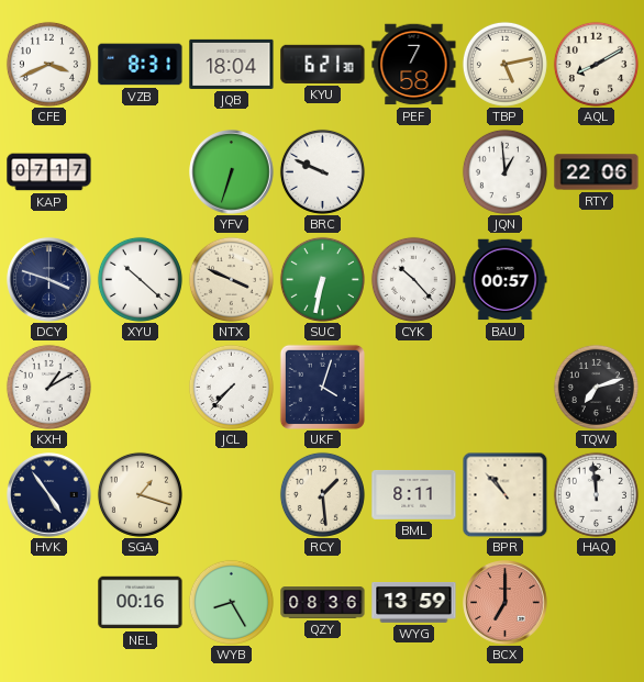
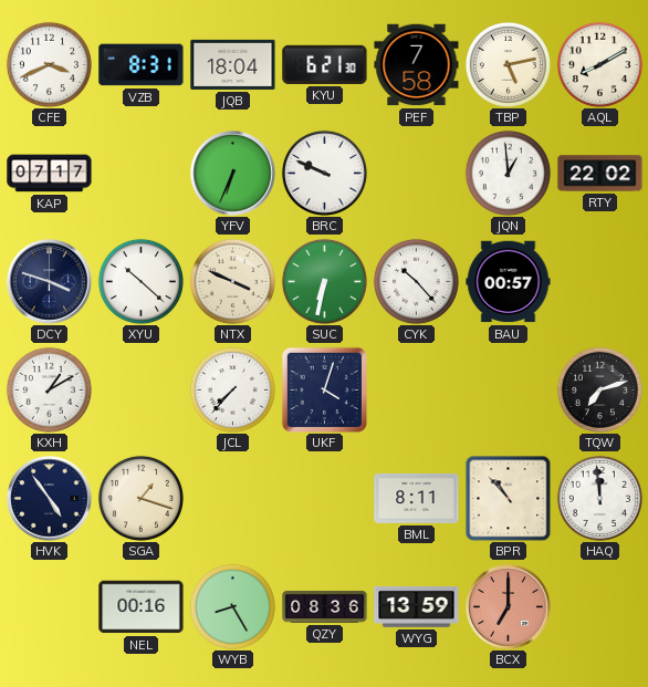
YFV: 6:33 -> 6:34 (233, 174)
RTY: 22:06 -> 22:02 (600, 174)
RCY: 1:29 -> none (322, 494)
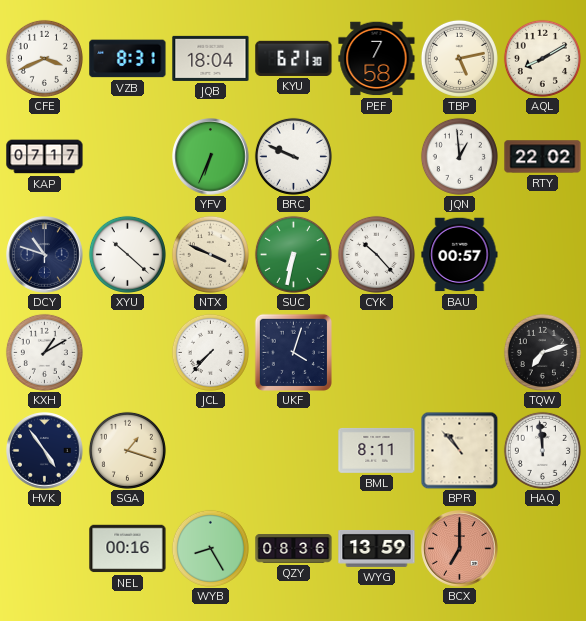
DCY: 3:48 -> 10:48 (45, 255)
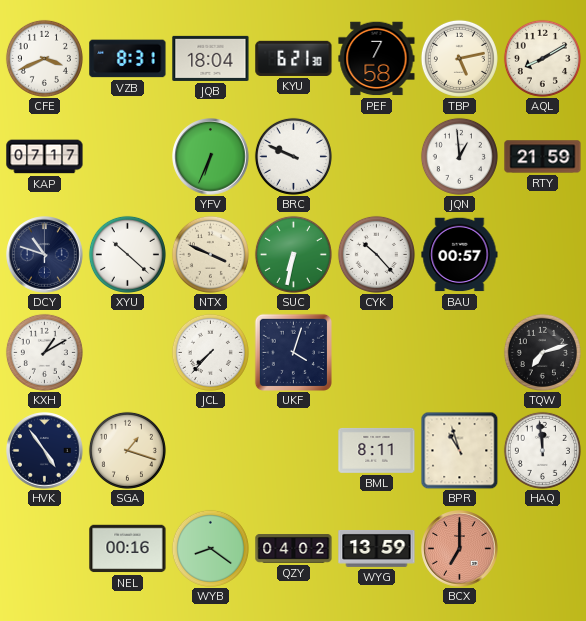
RTY: 22:02 -> 21:59 (543, 157)
BPR: 10:53 -> 10:57 (459, 450)
WYB: 8:25 -> 8:21 (210, 548)
QZY: 08:36 -> 04:02 (294, 549)
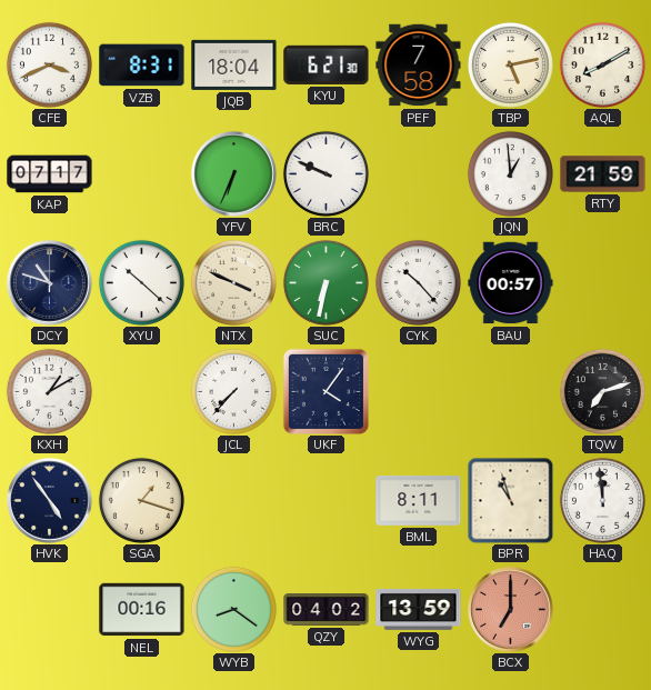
UKF: 4:03 -> 4:06 (325, 391)
